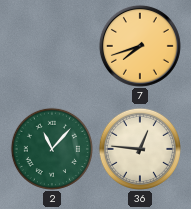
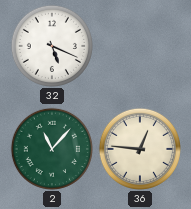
32: none -> 5:19 (52, 46)
7: 7:42 -> none (140, 46)
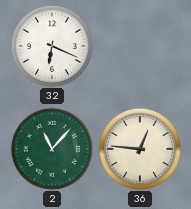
32: 5:19 -> 6:19 (52, 46)
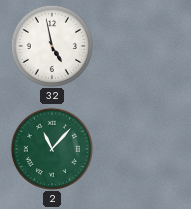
32: 6:19 -> 4:58 (52, 46)
36: 12:46 -> none (140, 149)
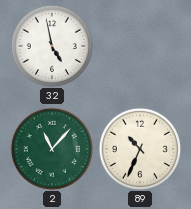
89: none -> 10:34 (140, 149)
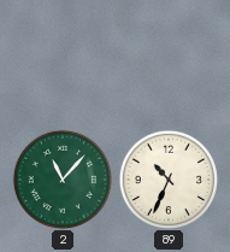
32: 4:58 -> none (52, 46)
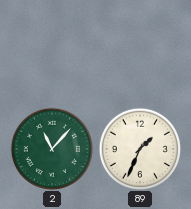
89: 10:34 -> 1:34 (140, 149)
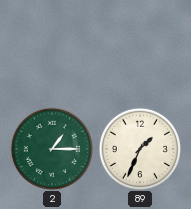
2: 11:07 -> 1:15 (52, 149)
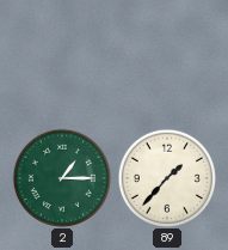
89: 1:34 -> 1:37 (167, 178)
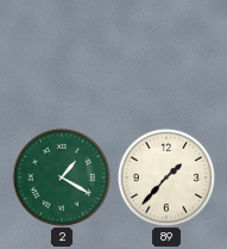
2: 1:15 -> 1:20 (62, 178)
